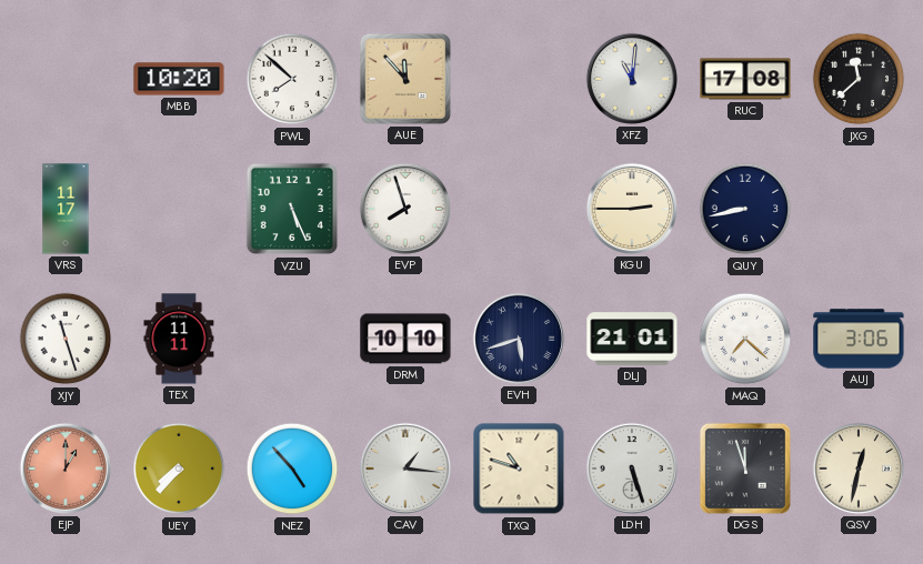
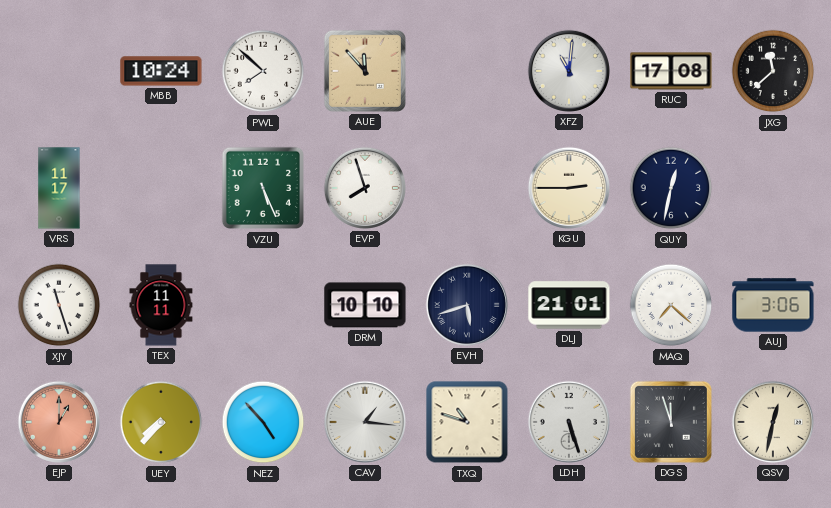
MBB: 10:20 -> 10:24 (161, 71)
QUY: 8:43 -> 12:32 (671, 188)
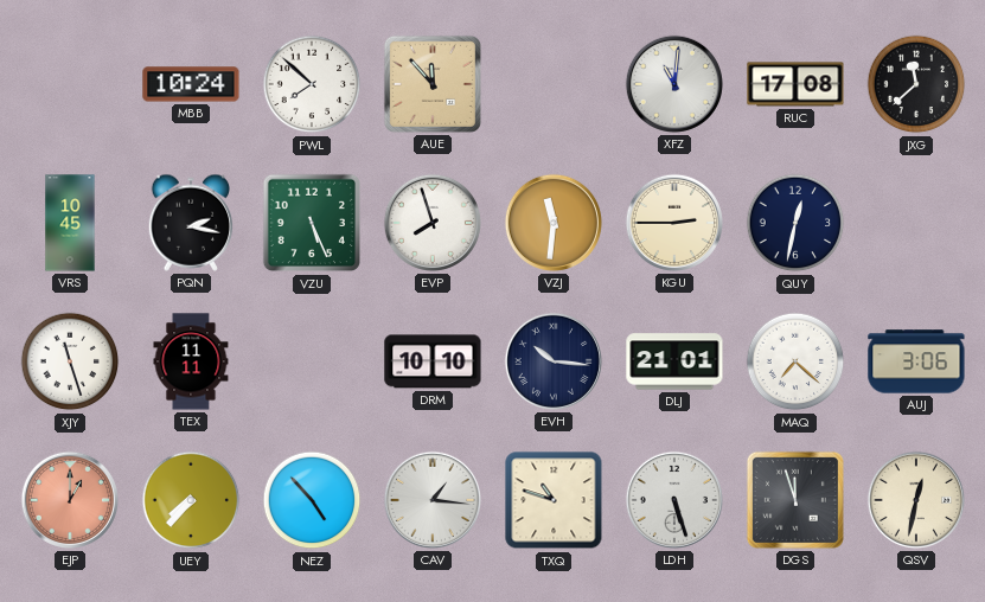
VRS: 11:17 -> 10:45 (70, 223)
PQN: none -> 2:17 (191, 223)
VZJ: none -> 11:31 (554, 223)
EVH: 5:42 -> 10:16 (554, 361)
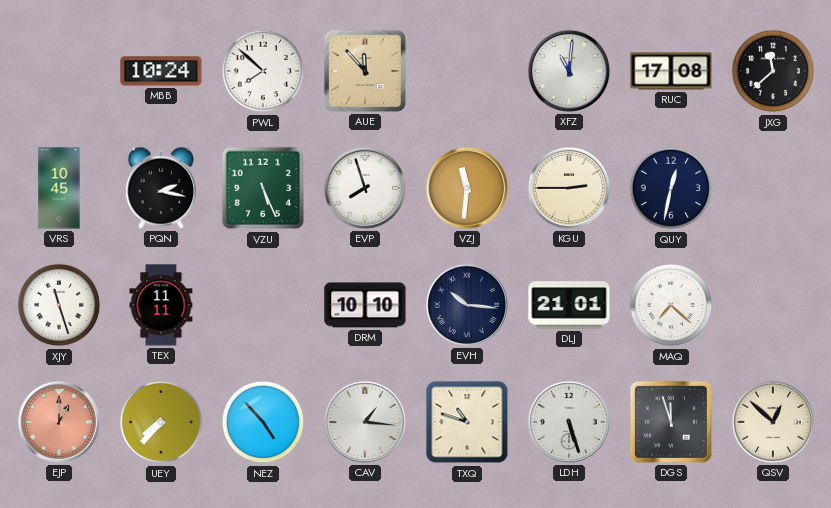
AUJ: 3:06 -> none (916, 361)
QSV: 12:32 -> 12:52 (773, 422)
